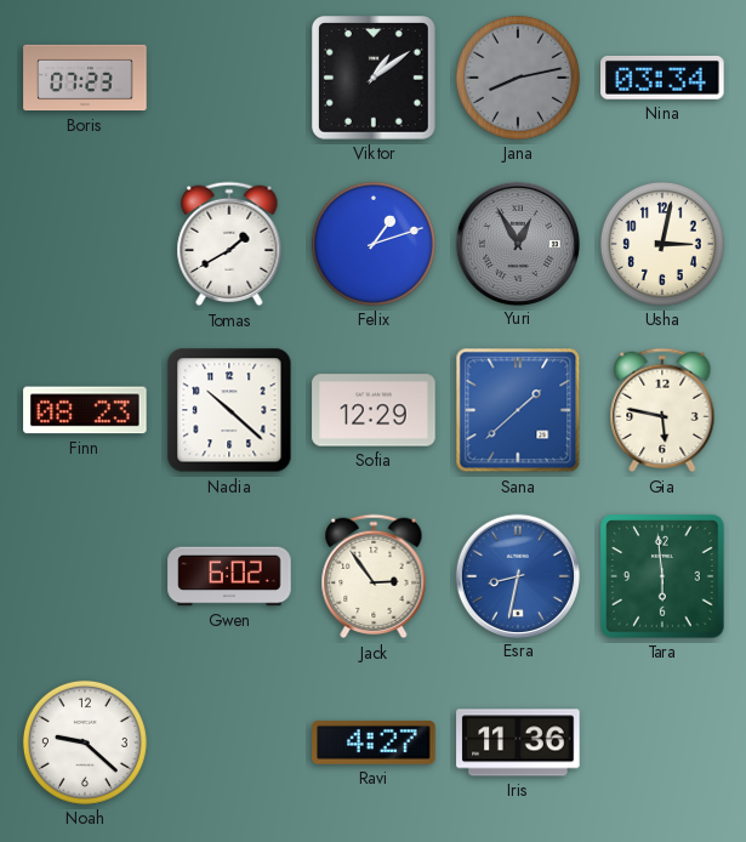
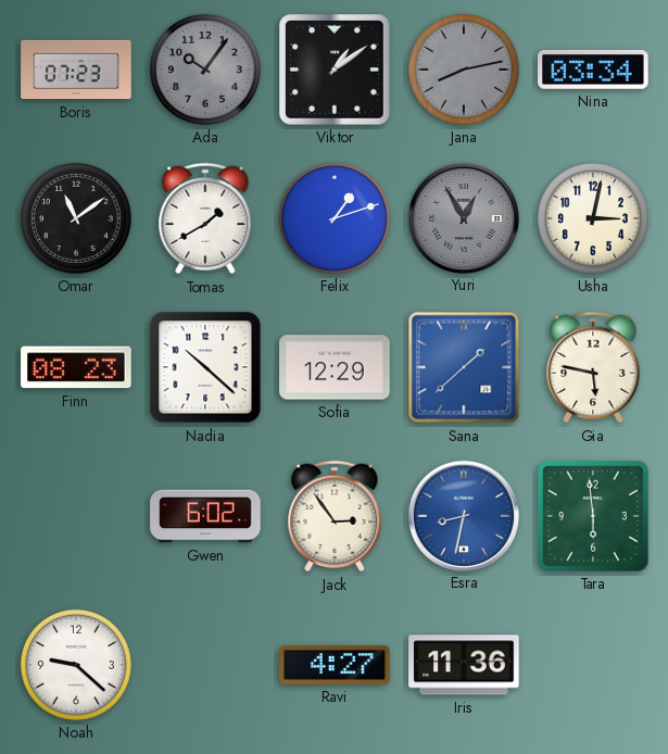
Ada: none -> 10:06 (205, 70)
Omar: none -> 11:09 (76, 218)
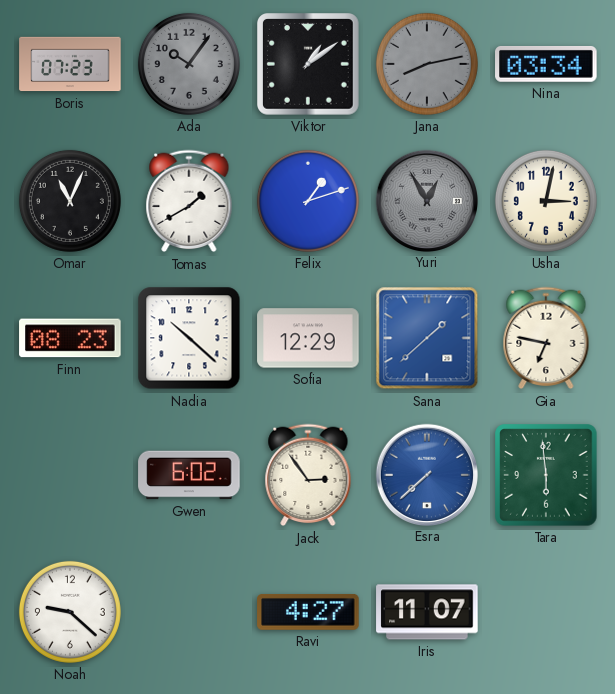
Omar: 11:09 -> 11:04 (70, 201)
Gia: 5:47 -> 6:47 (546, 338)
Esra: 8:32 -> 7:38 (426, 474)
Iris: 11:36 -> 11:07 (427, 612)
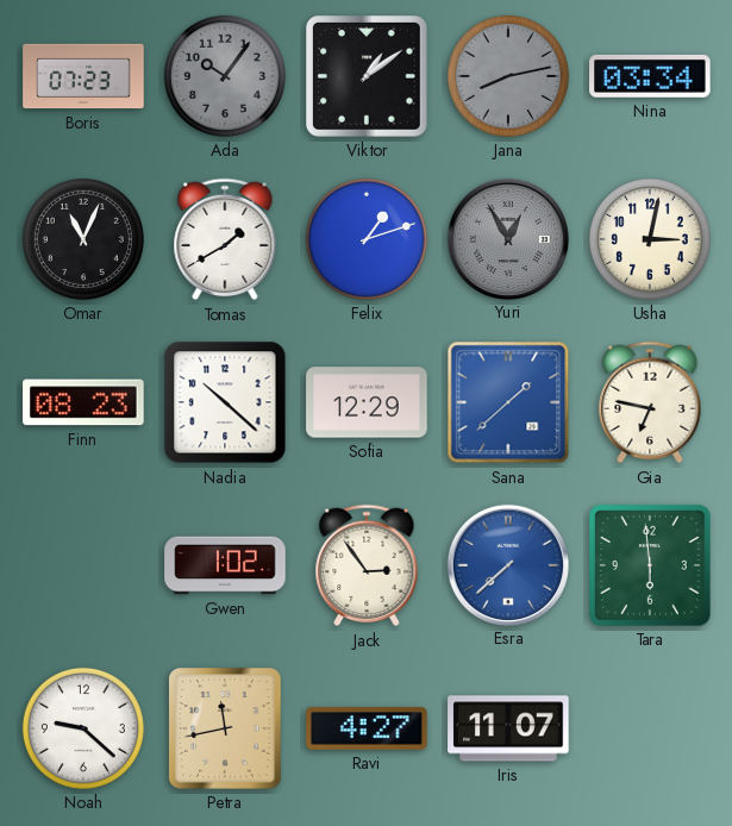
Gwen: 6:02 -> 1:02 (225, 565)
Petra: none -> 11:43 (225, 728)
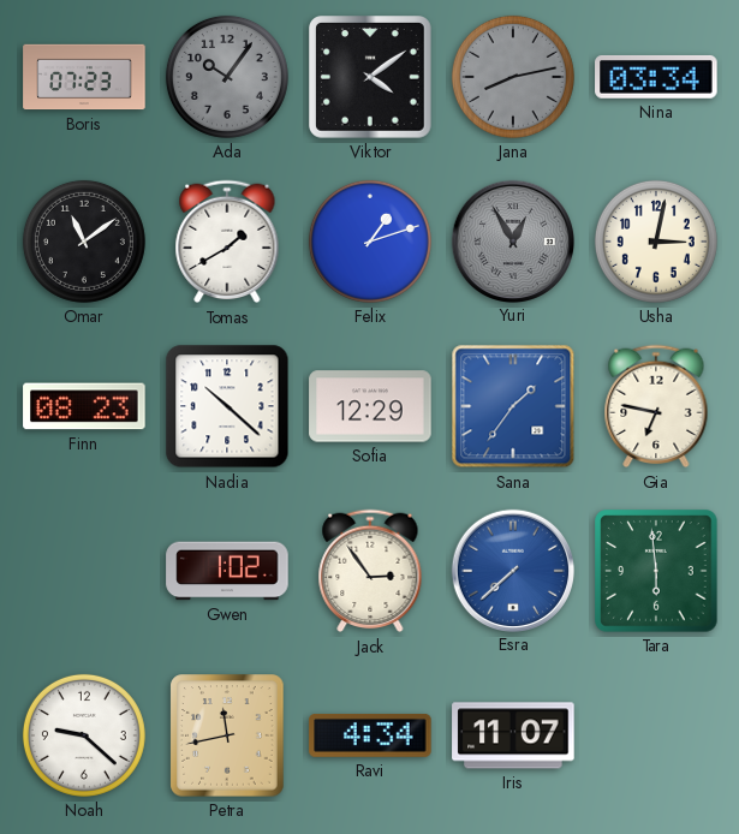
Viktor: 1:09 -> 4:09 (371, 78)
Omar: 11:04 -> 11:09 (84, 242)
Sana: 1:38 -> 1:36 (513, 406)
Ravi: 4:27 -> 4:34 (370, 735)
